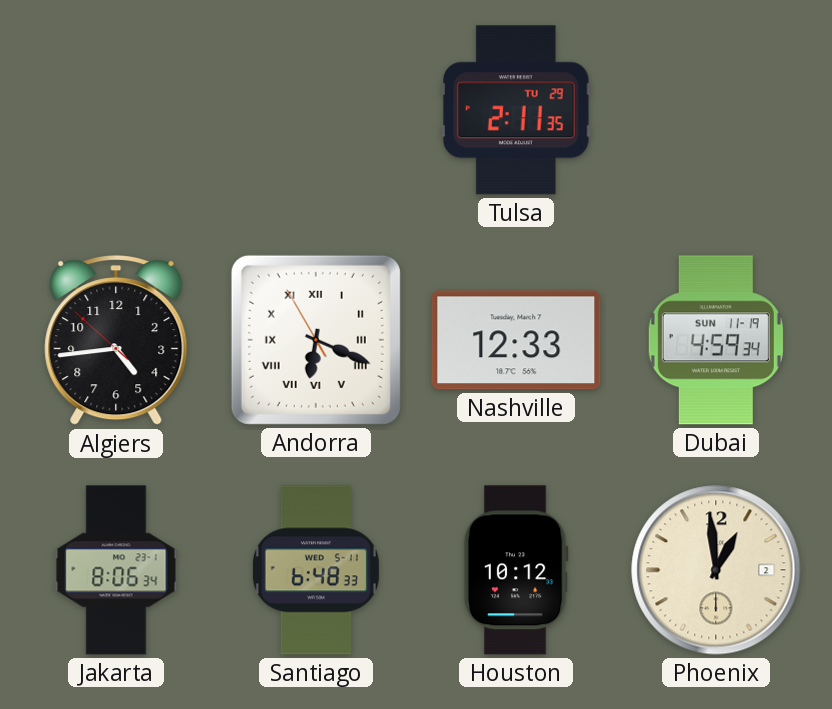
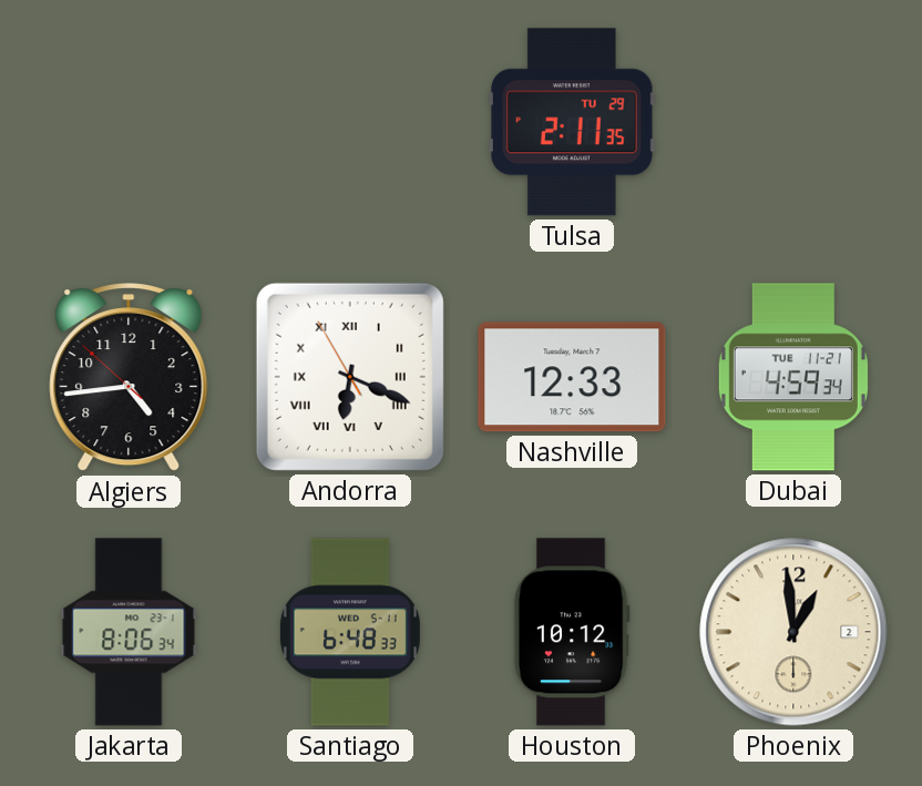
Dubai date: SUN 11-19 -> TUE 11-21 (793, 377)
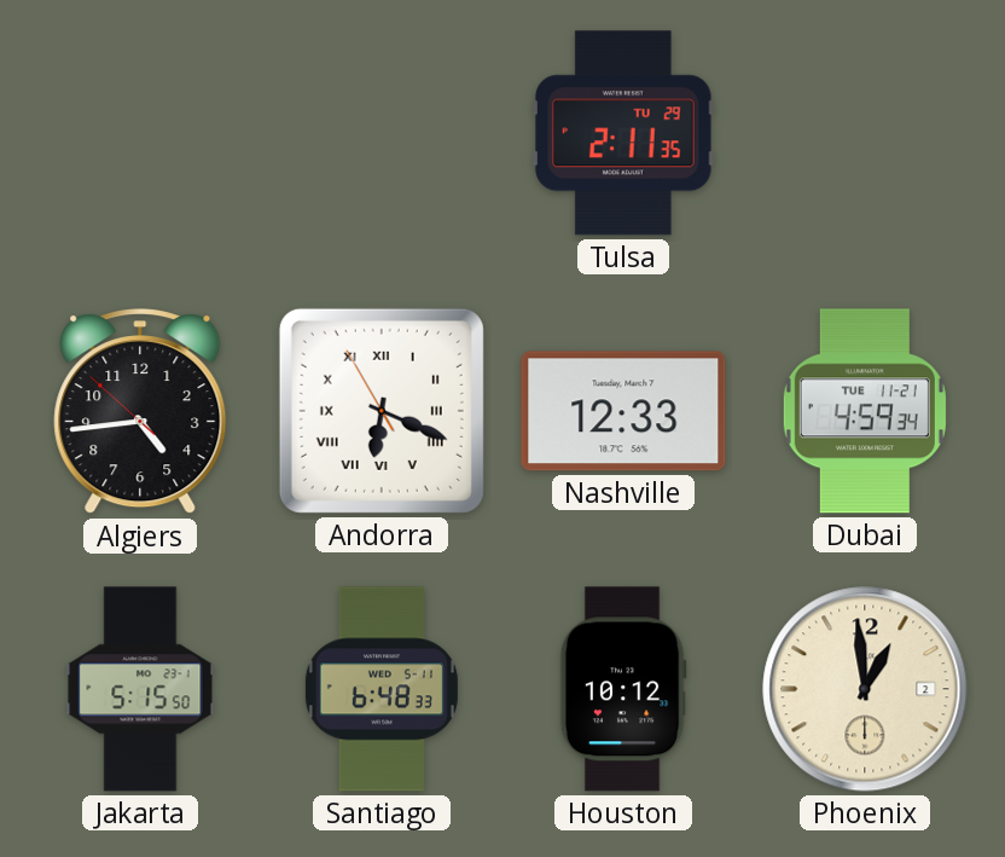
Jakarta: 8:06 -> 5:15 (140, 689)
